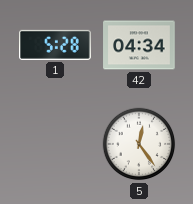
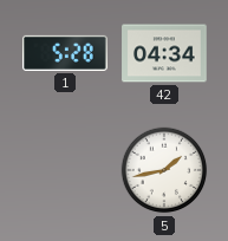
5: 12:24 -> 1:43 (164, 170)
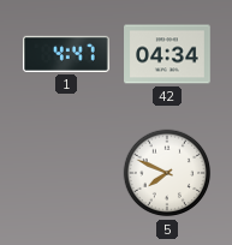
1: 5:28 -> 4:47 (67, 54)
5: 1:43 -> 7:49 (167, 173)
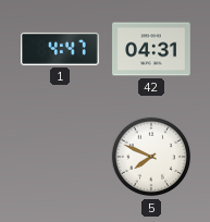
42: 04:34 -> 04:31 (151, 49)
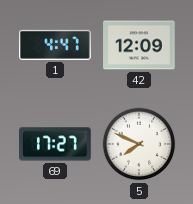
42: 04:31 -> 12:09 (139, 45)
69: none -> 17:27 (56, 144)
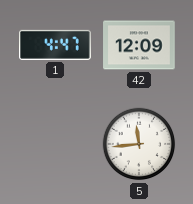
69: 17:27 -> none (56, 144)
5: 7:49 -> 11:44 (139, 144)
